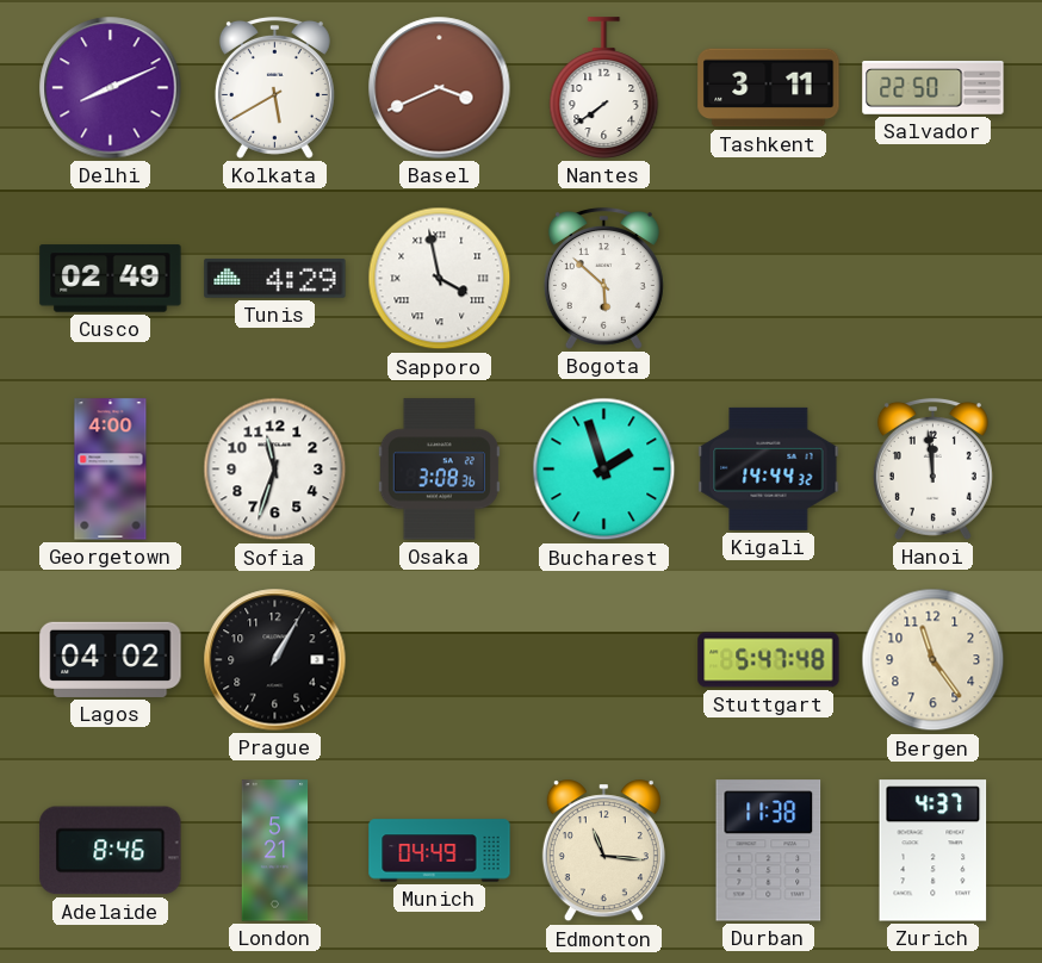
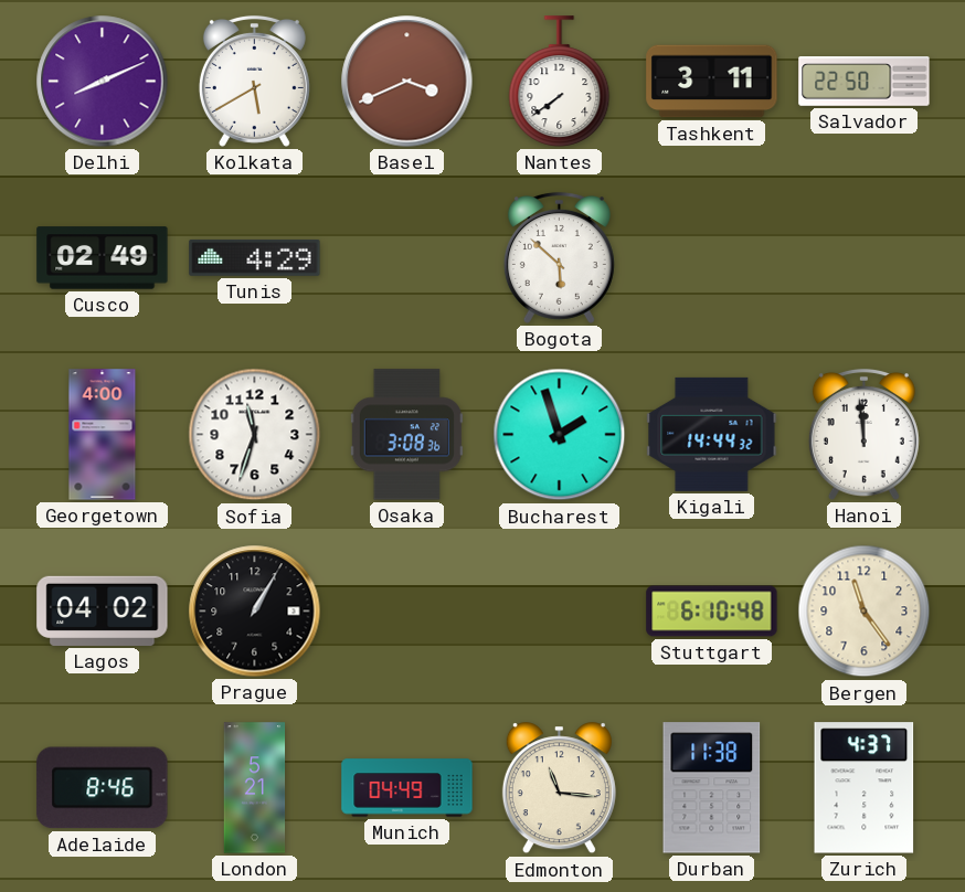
Sapporo: 3:58 -> none (440, 279)
Stuttgart: 5:47 -> 6:10 (712, 612)
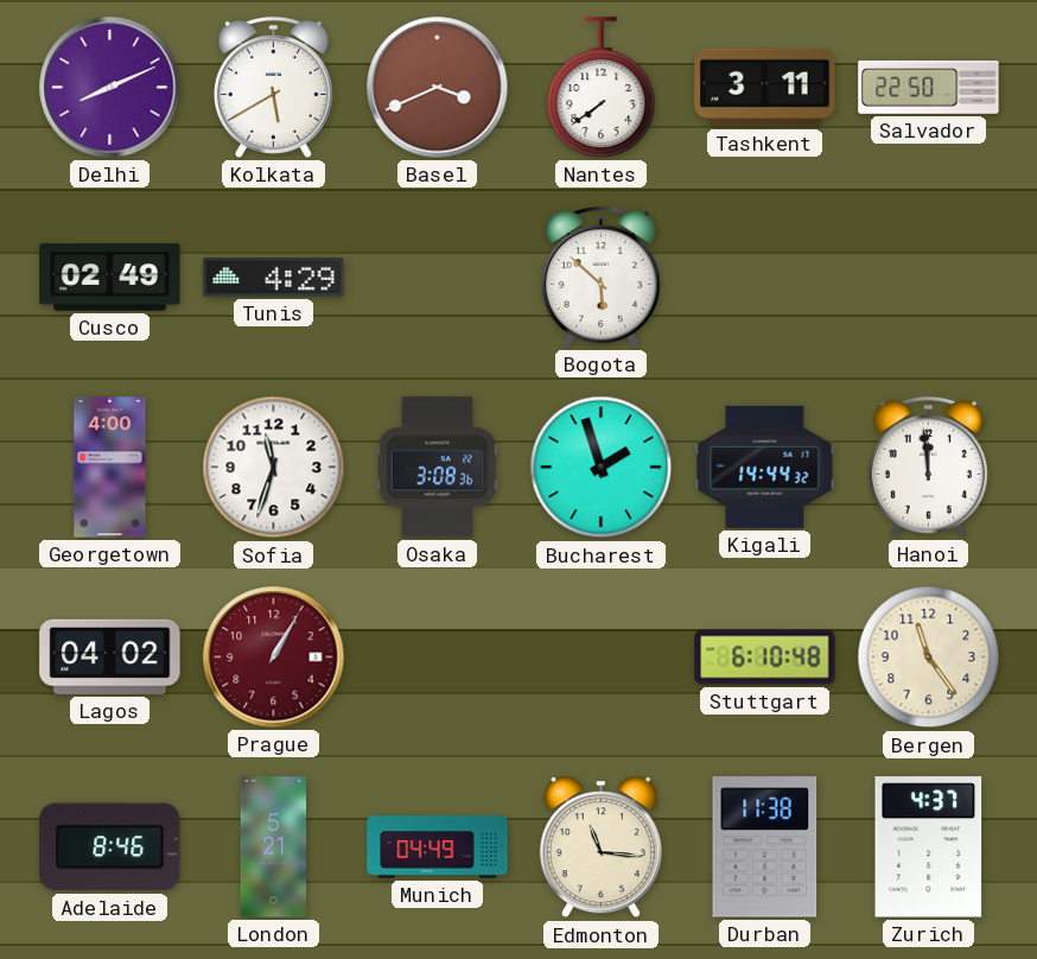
Prague dial: black -> burgundy (274, 658)
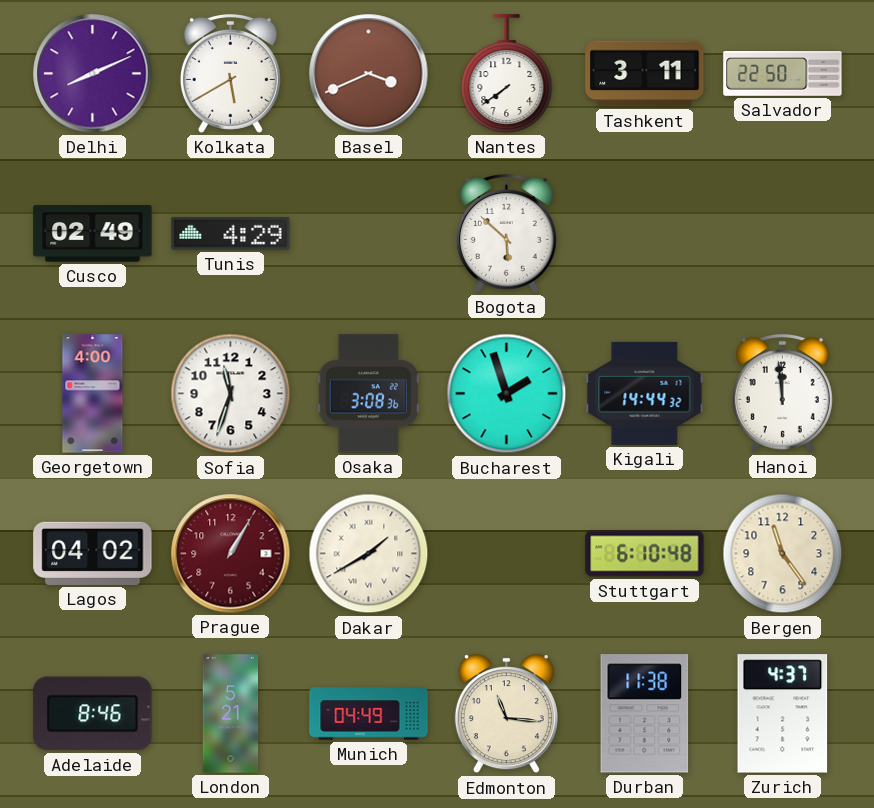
Dakar: none -> 1:40 (369, 554)
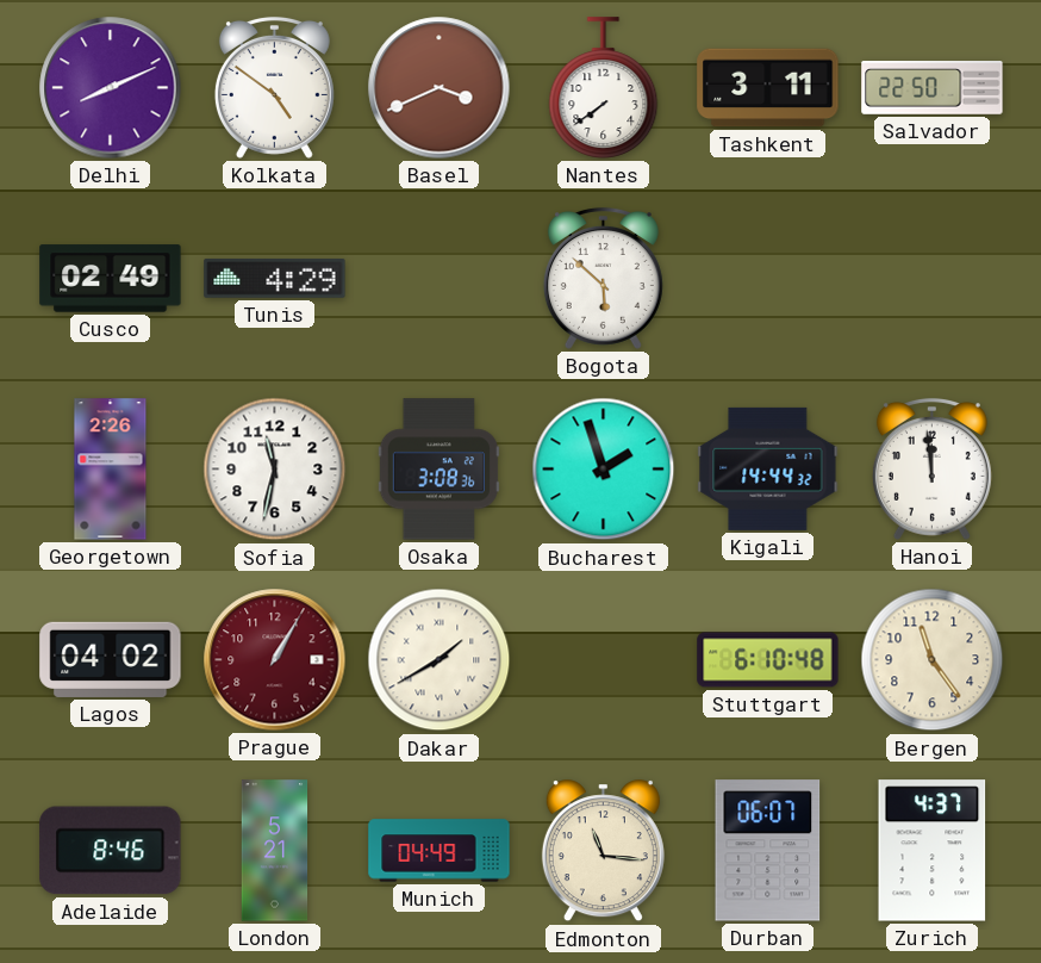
Kolkata: 5:40 -> 4:51 (274, 87)
Georgetown: 4:00 -> 2:26 (111, 470)
Sofia: 11:33 -> 11:32 (275, 470)
Durban: 11:38 -> 06:07 (768, 851)
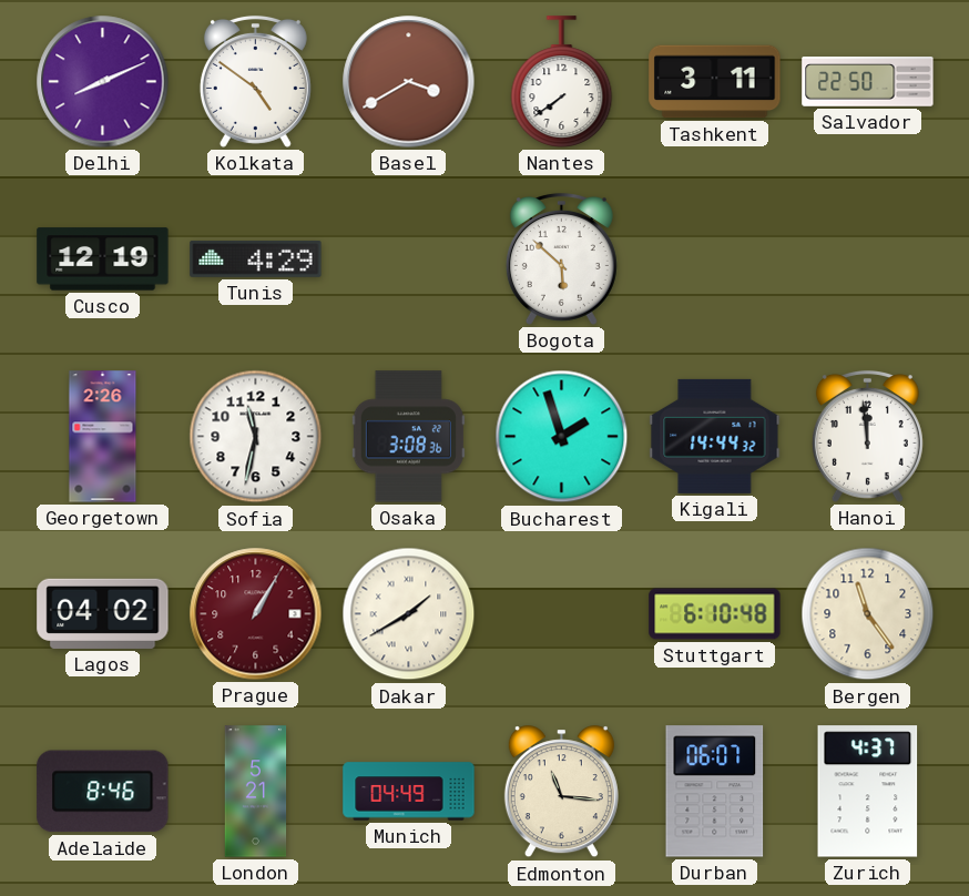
Basel: 3:41 -> 3:40 (409, 82)
Cusco: 02:49 -> 12:19 (103, 259)
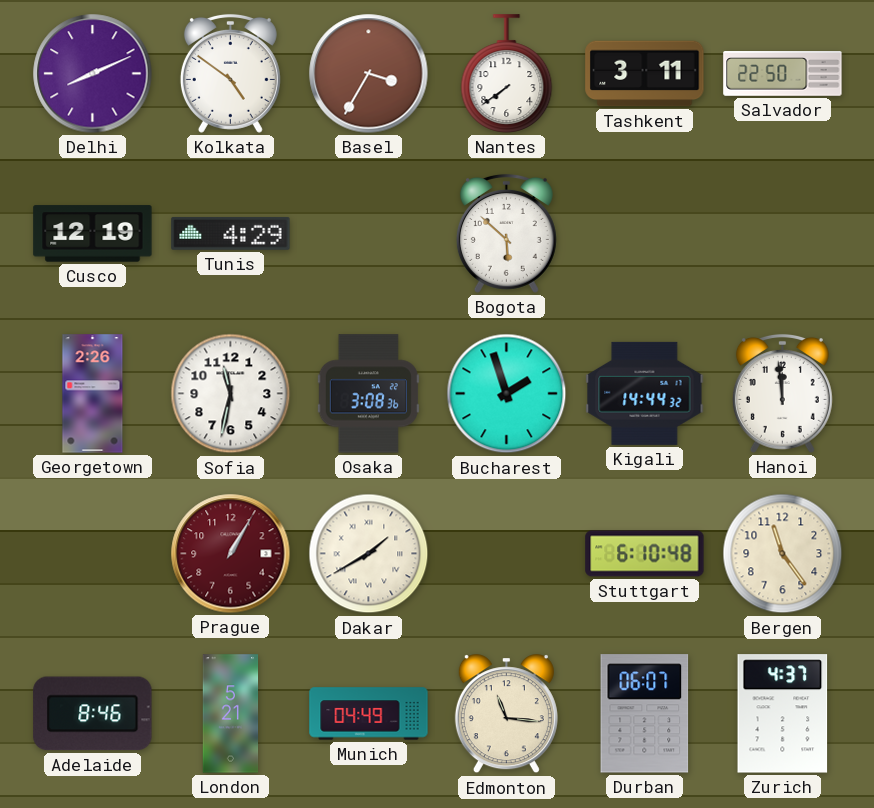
Basel: 3:40 -> 3:35 (369, 74)
Lagos: 04:02 -> none (103, 613)
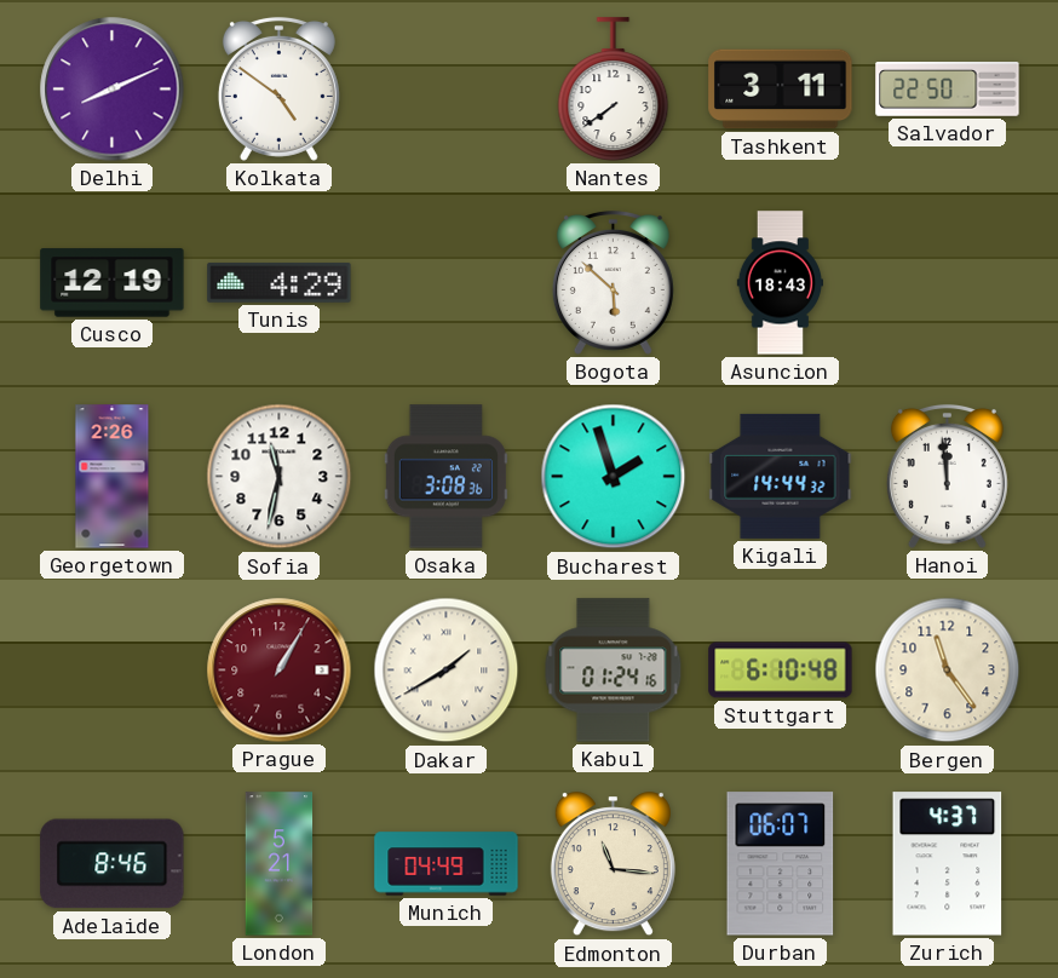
Basel: 3:35 -> none (369, 74)
Asuncion: none -> 18:43 (781, 283)
Kabul: none -> 01:24 (614, 671)
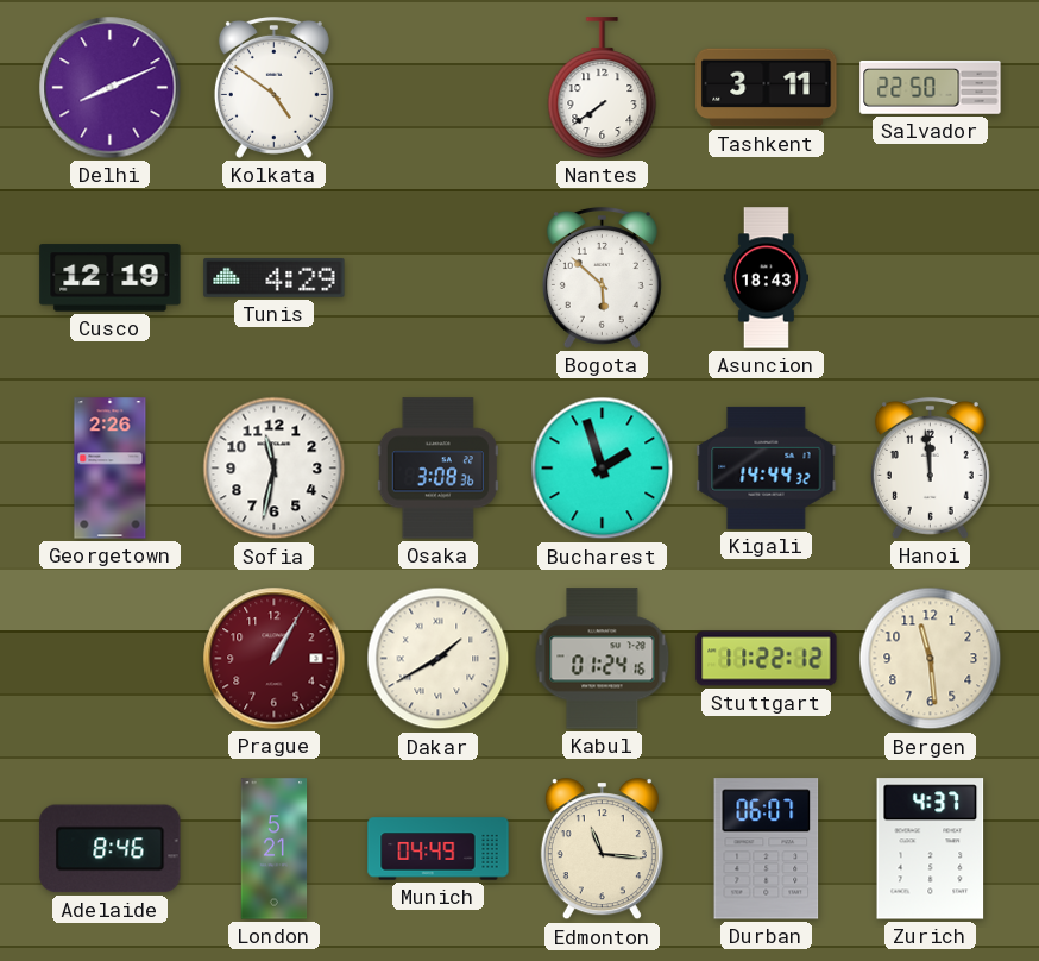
Stuttgart: 6:10 -> 11:22 (767, 659)
Bergen: 11:24 -> 11:29 (931, 659)
